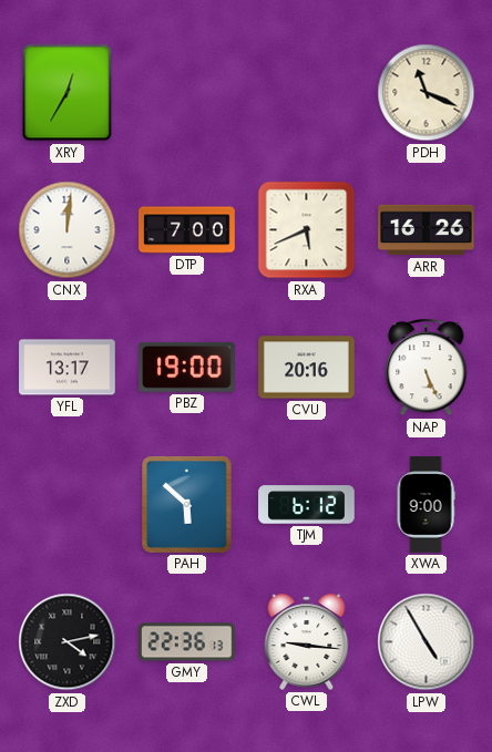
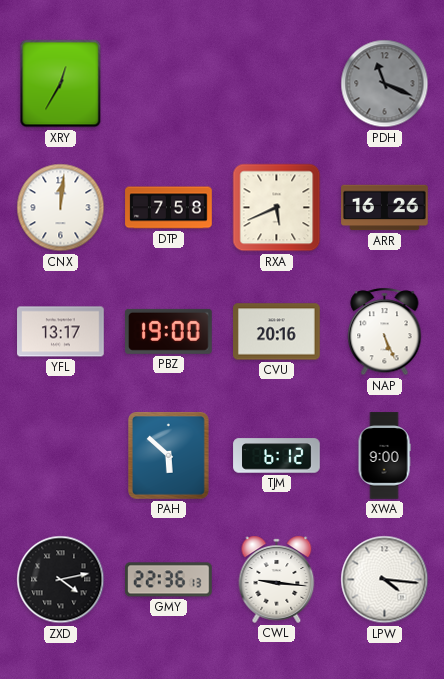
PDH dial: cream -> grey (385, 84)
DTP: 7:00 -> 7:58 (169, 208)
LPW: 4:55 -> 4:16 (385, 580)
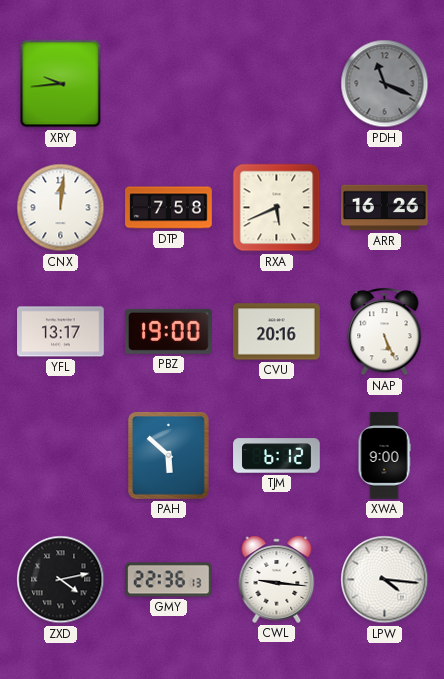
XRY: 12:35 -> 9:44 (61, 84)
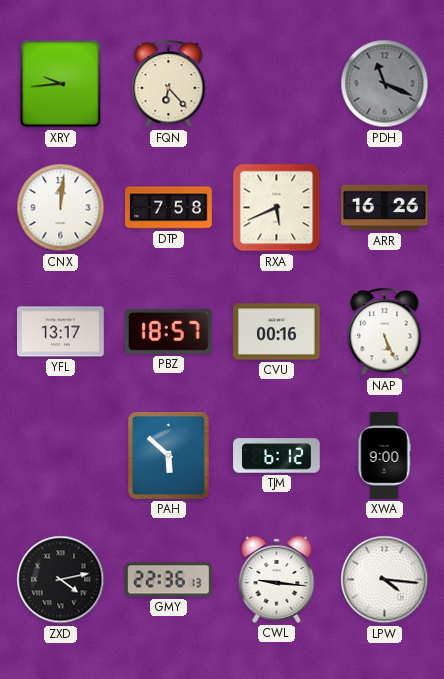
FQN: none -> 6:23 (169, 84)
PBZ: 19:00 -> 18:57 (169, 331)
CVU: 20:16 -> 00:16 (277, 332)
